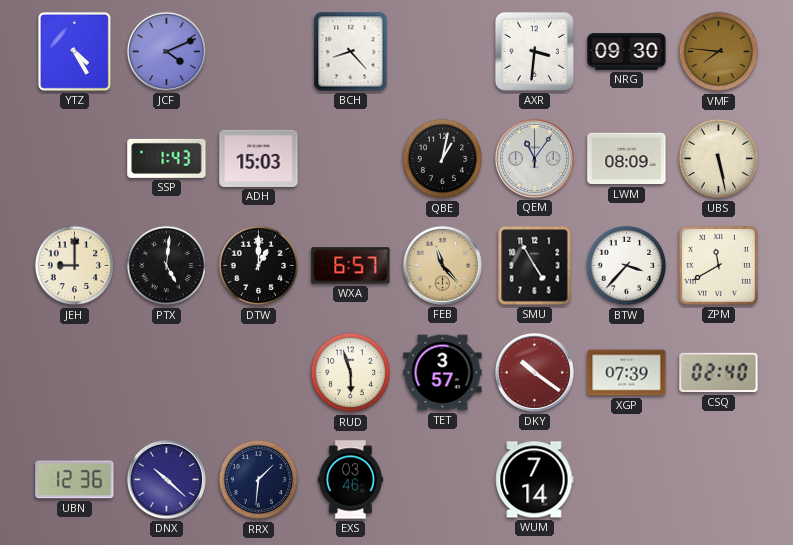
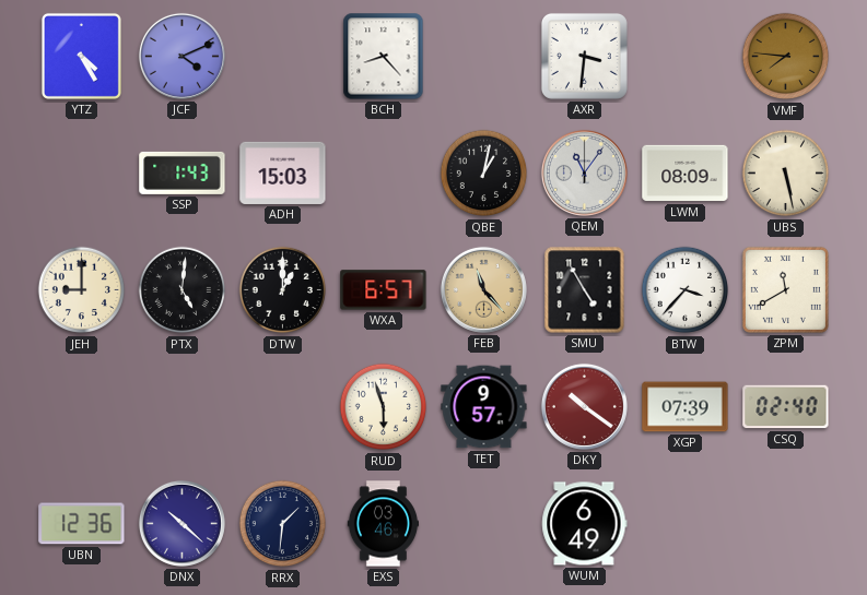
NRG: 09:30 -> none (627, 52)
TET: 3:57 -> 9:57 (484, 407)
WUM: 7:14 -> 6:49 (585, 524)
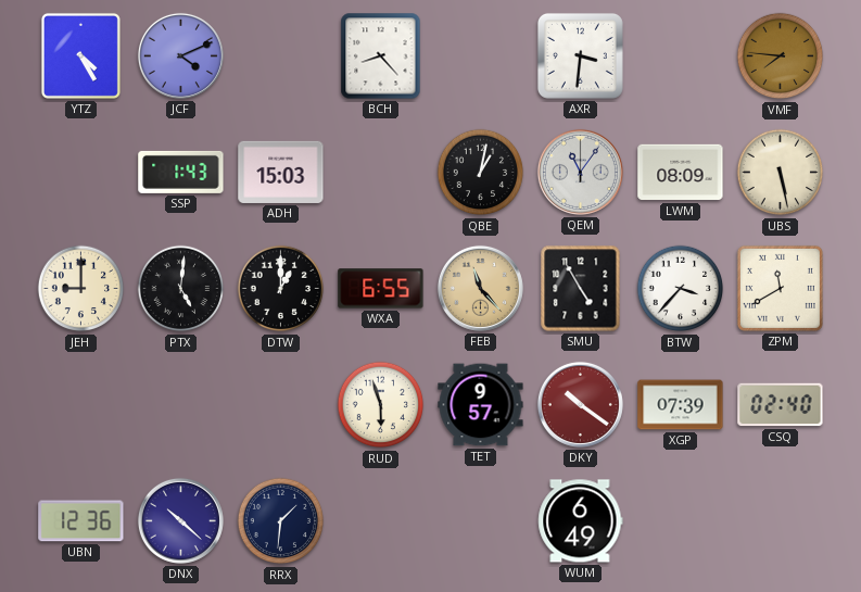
WXA: 6:57 -> 6:55 (381, 289)
EXS: 03:46 -> none (384, 524)
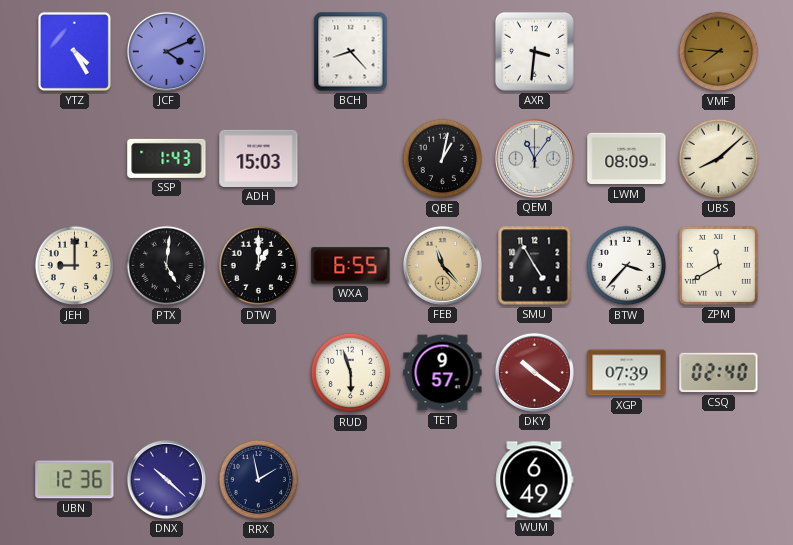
UBS: 5:28 -> 8:08 (719, 159)
RRX: 1:31 -> 1:58 (259, 480)
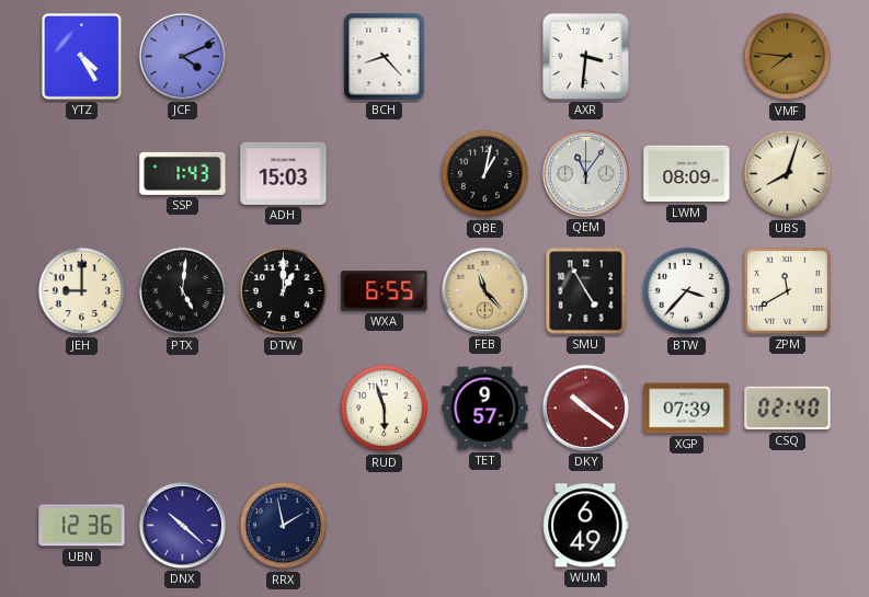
UBS: 8:08 -> 8:03 (788, 174)
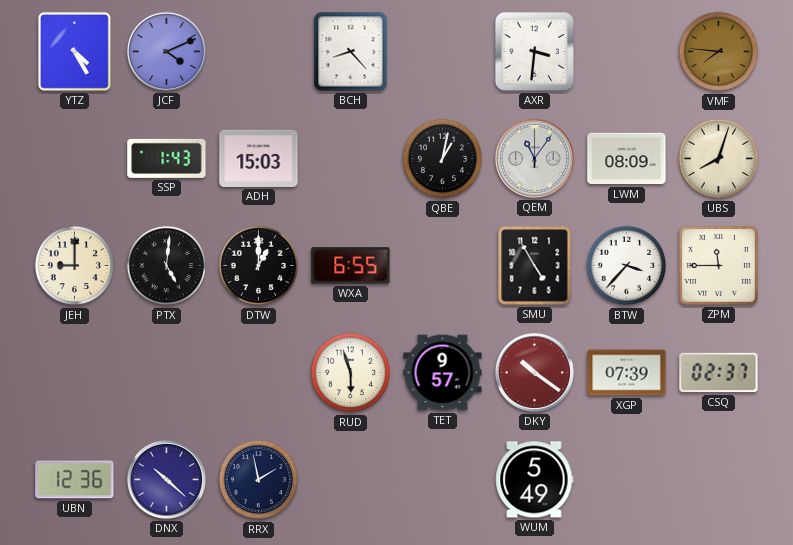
FEB: 11:23 -> none (484, 290)
ZPM: 11:40 -> 11:45 (718, 265)
CSQ: 02:40 -> 02:37 (719, 373)
WUM: 6:49 -> 5:49 (535, 480)
